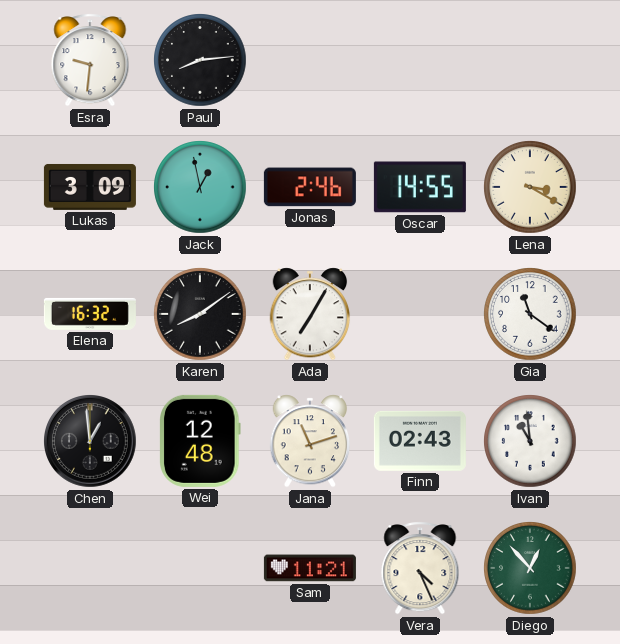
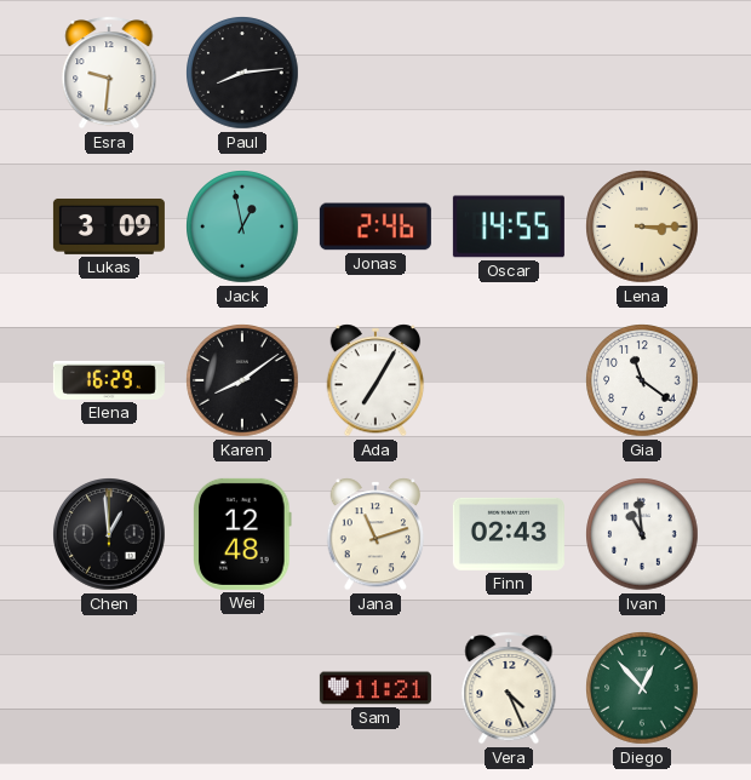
Lena: 3:20 -> 3:15 (642, 226)
Elena: 16:32 -> 16:29 (109, 380)
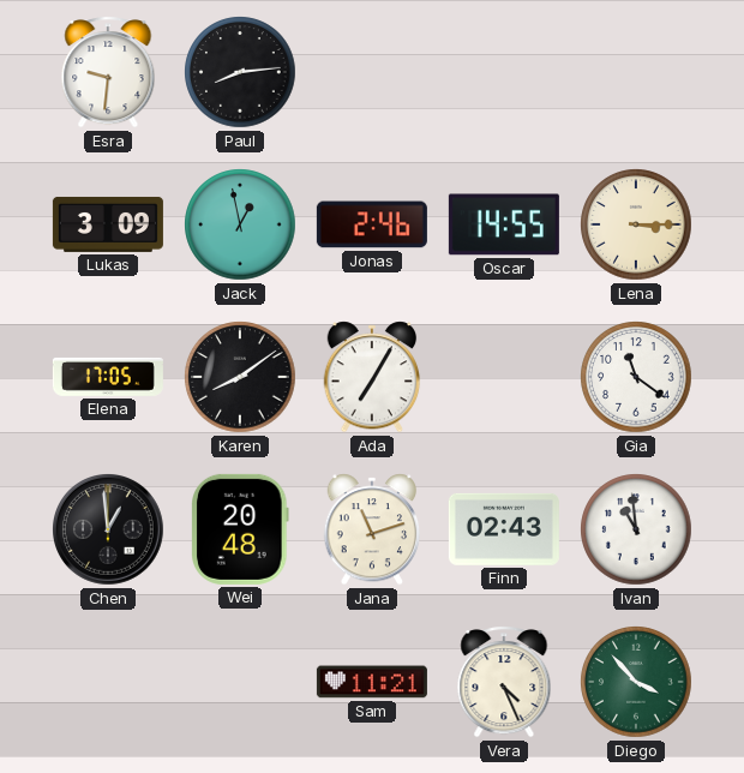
Elena: 16:29 -> 17:05 (108, 377)
Wei: 12:48 -> 20:48 (241, 529)
Diego: 12:53 -> 3:53 (636, 682)
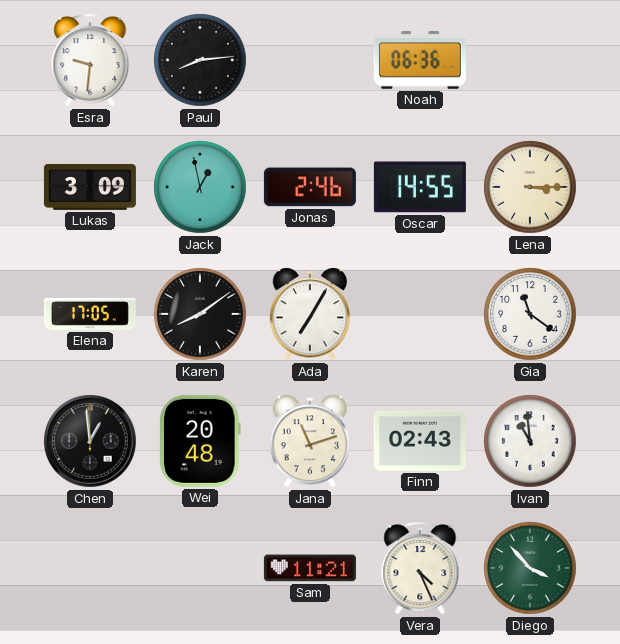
Noah: none -> 06:36 (420, 61)
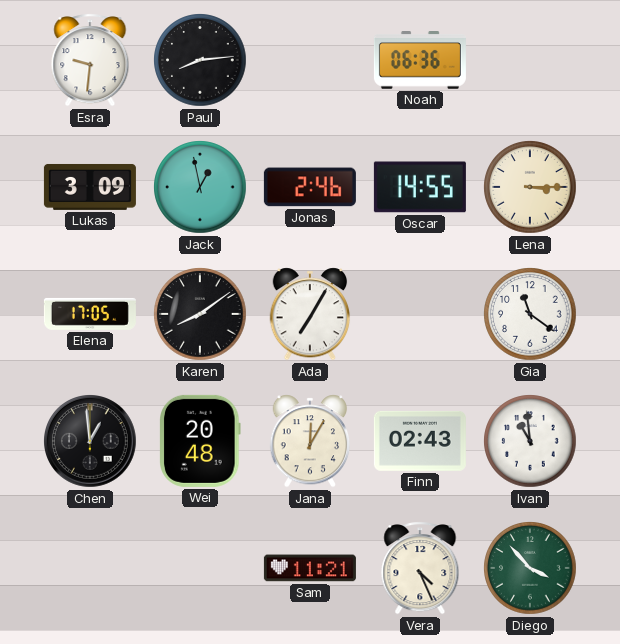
Jana: 11:12 -> 12:05 (310, 441)
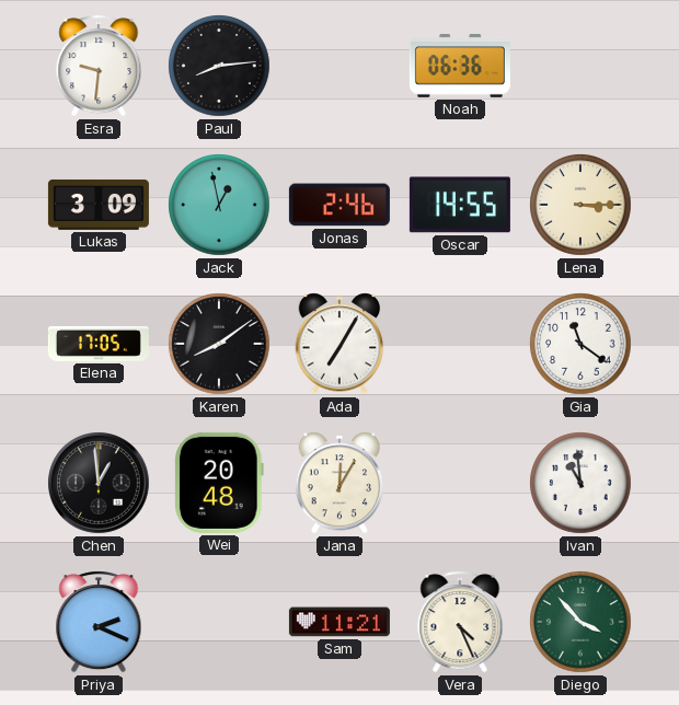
Finn: 02:43 -> none (420, 441)
Priya: none -> 2:19 (99, 622)
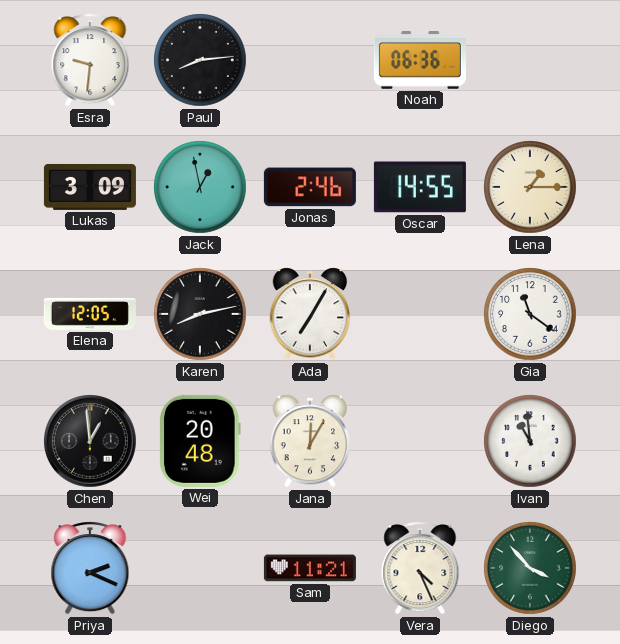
Lena: 3:15 -> 1:15 (530, 187)
Elena: 17:05 -> 12:05 (90, 314)
Karen: 8:09 -> 8:13 (200, 314)
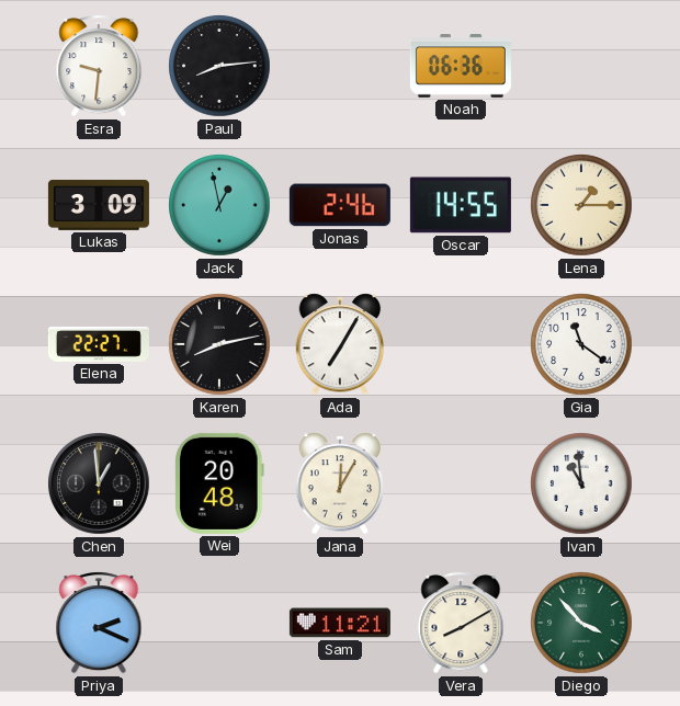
Elena: 12:05 -> 22:27 (99, 344)
Vera: 4:26 -> 8:10 (461, 623)
